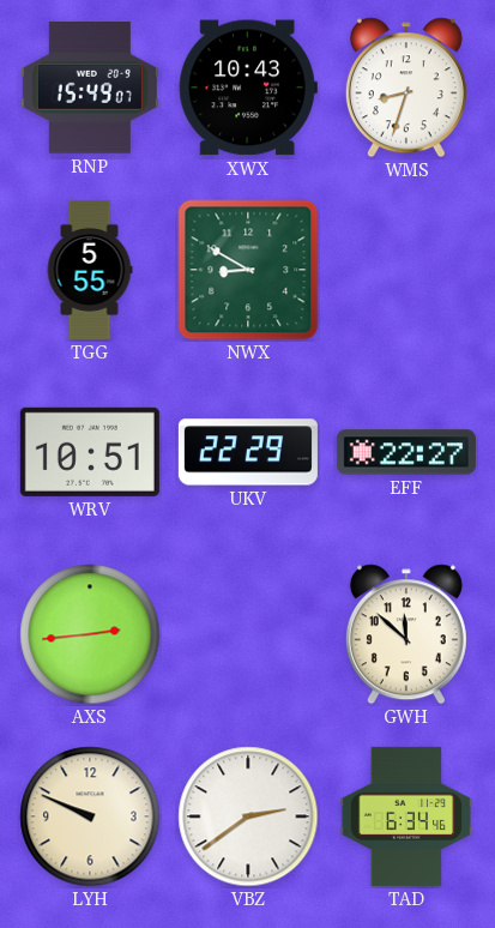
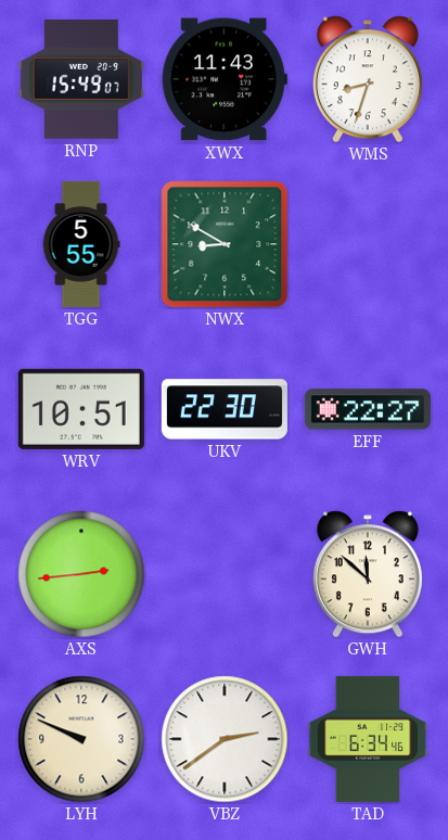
XWX: 10:43 -> 11:43 (225, 79)
UKV: 22:29 -> 22:30 (225, 409)
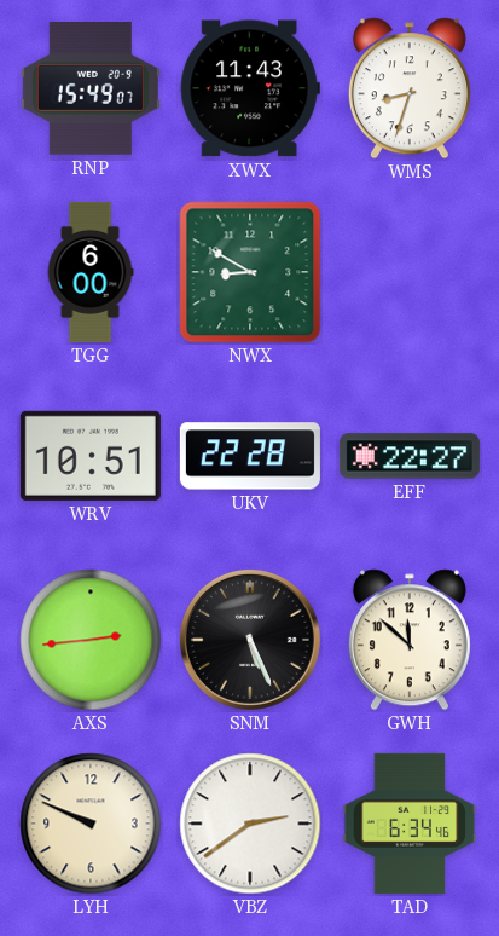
TGG: 5:55 -> 6:00 (91, 272)
UKV: 22:30 -> 22:28 (250, 456)
SNM: none -> 5:26 (250, 640)
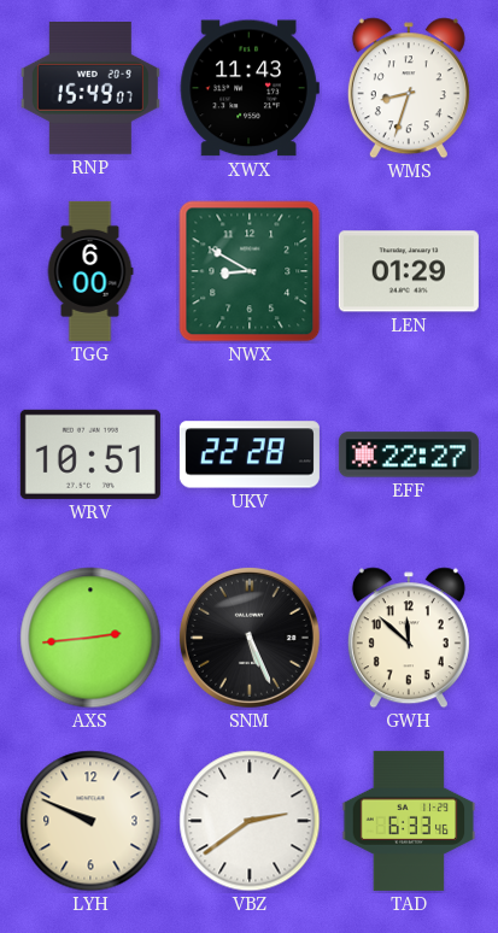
LEN: none -> 01:29 (409, 271)
TAD: 6:34 -> 6:33 (409, 821)
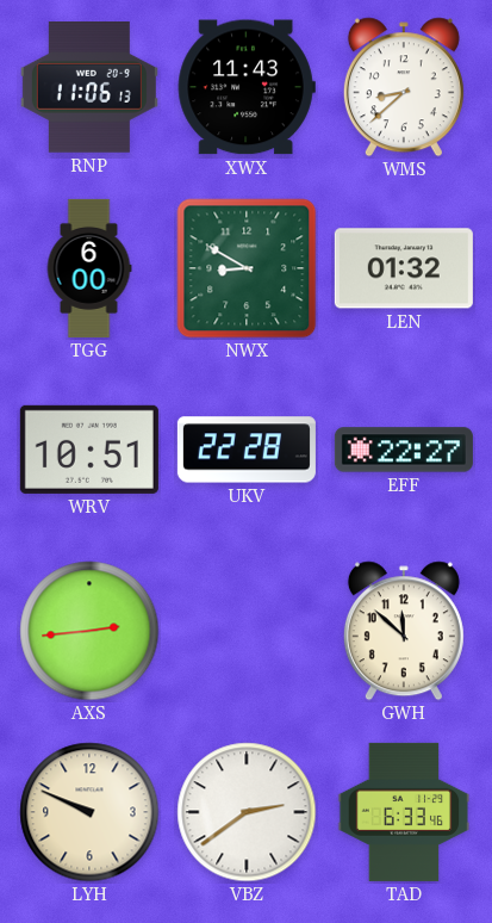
RNP: 15:49 -> 11:06 (89, 88)
WMS: 8:33 -> 8:38 (404, 87)
LEN: 01:29 -> 01:32 (404, 268)
SNM: 5:26 -> none (250, 638)
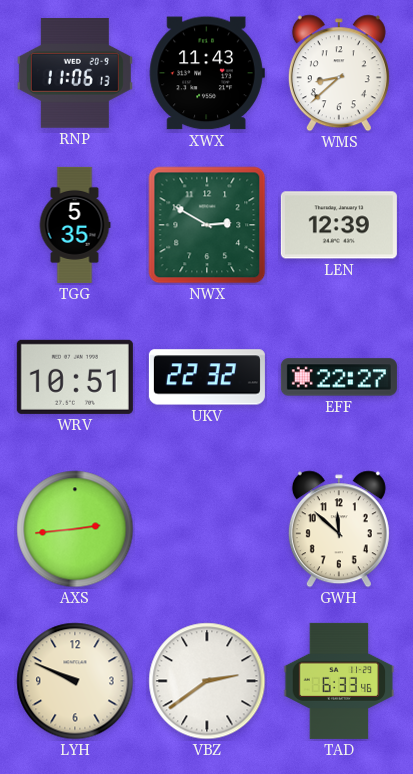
TGG: 6:00 -> 5:35 (75, 225)
NWX: 8:50 -> 2:50 (207, 225)
LEN: 01:32 -> 12:39 (339, 225)
UKV: 22:28 -> 22:32 (207, 377)
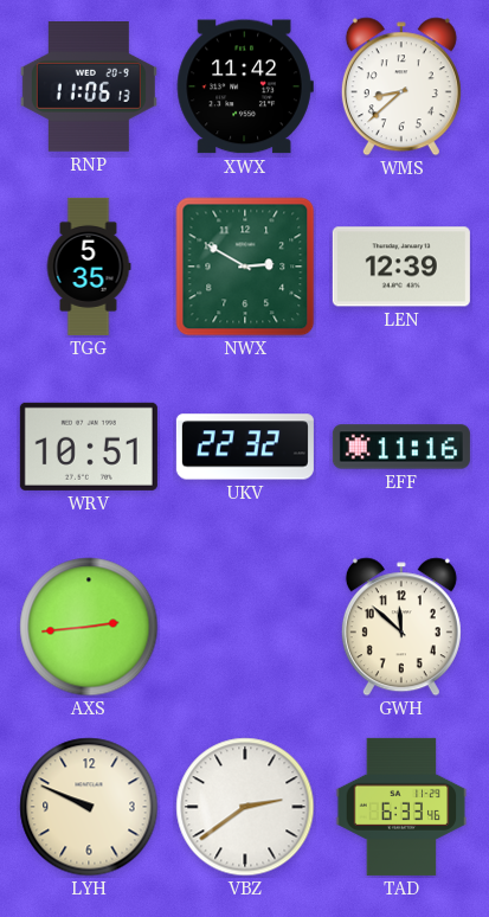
XWX: 11:43 -> 11:42 (245, 86)
EFF: 22:27 -> 11:16 (401, 447)
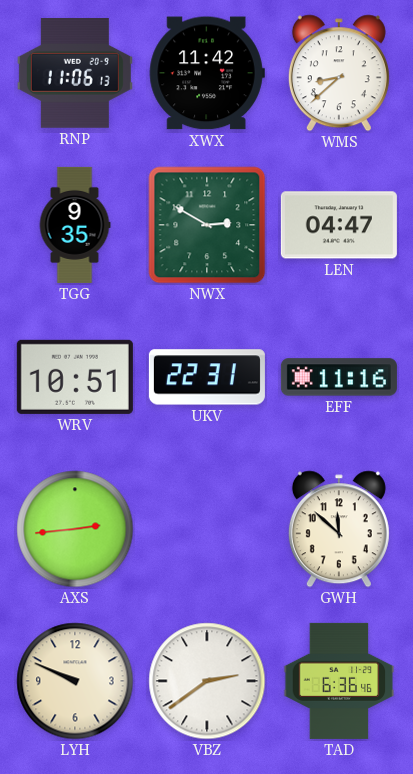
TGG: 5:35 -> 9:35 (75, 225)
LEN: 12:39 -> 04:47 (339, 225)
UKV: 22:32 -> 22:31 (207, 377)
TAD: 6:33 -> 6:36 (339, 681)
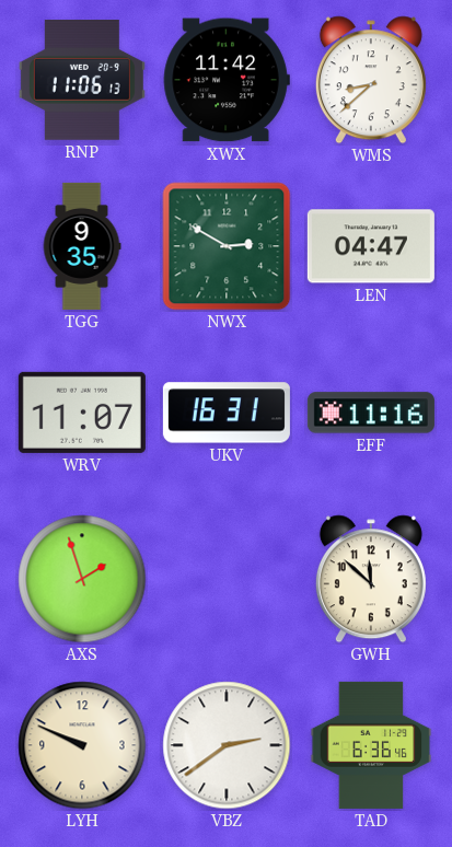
WRV: 10:51 -> 11:07 (82, 413)
UKV: 22:31 -> 16:31 (227, 413)
AXS: 2:44 -> 1:57 (82, 579)
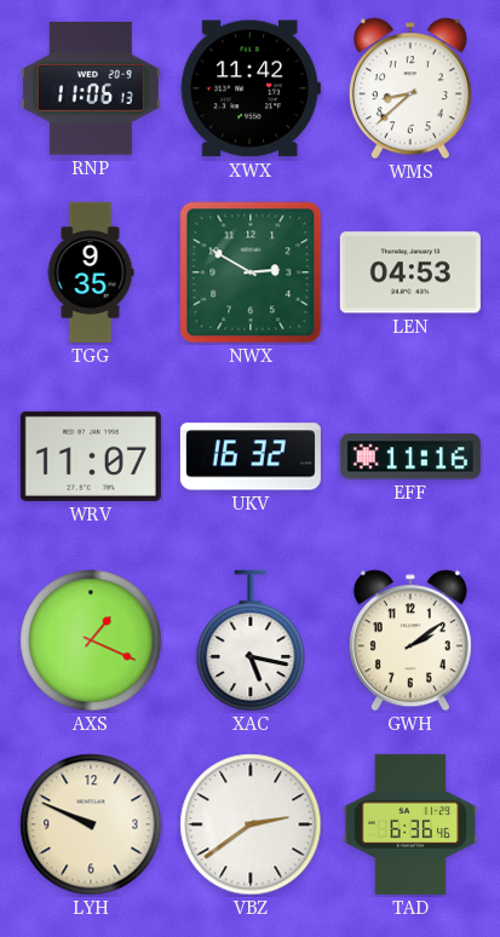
LEN: 04:47 -> 04:53 (410, 272)
UKV: 16:31 -> 16:32 (251, 456)
AXS: 1:57 -> 1:19 (91, 640)
XAC: none -> 5:17 (251, 640)
GWH: 11:52 -> 2:09 (410, 640)
